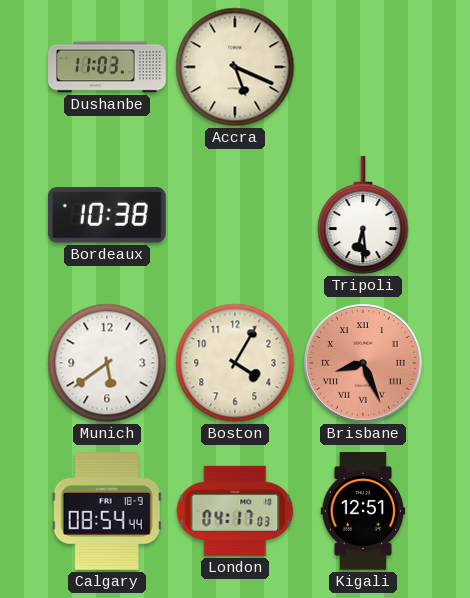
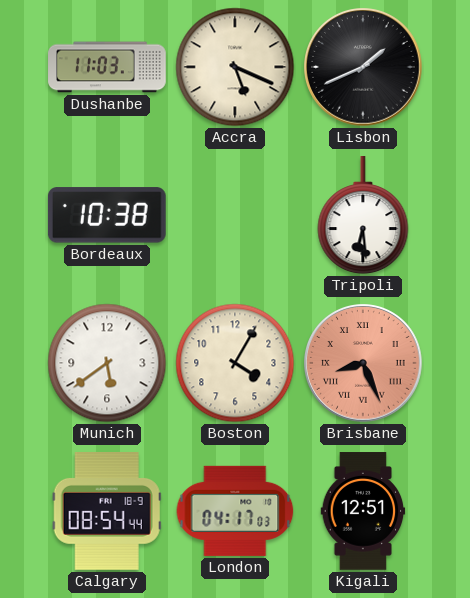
Lisbon: none -> 1:41 (364, 68)
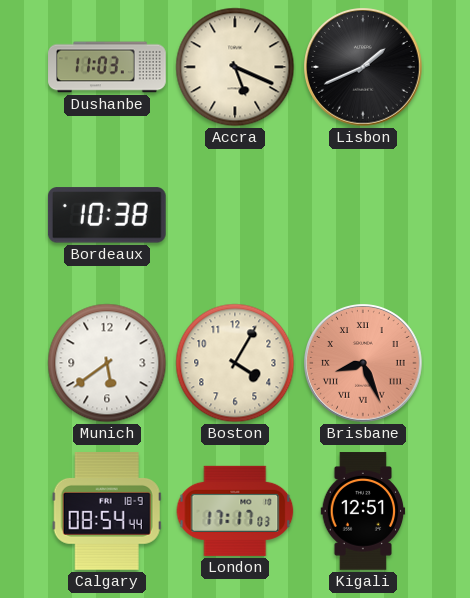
Tripoli: 6:29 -> none (363, 216)
London: 04:17 -> 17:17 (235, 511)
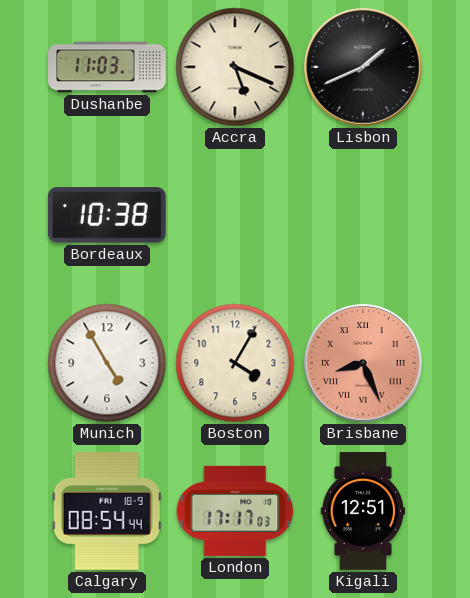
Munich: 5:39 -> 4:55 (107, 363)
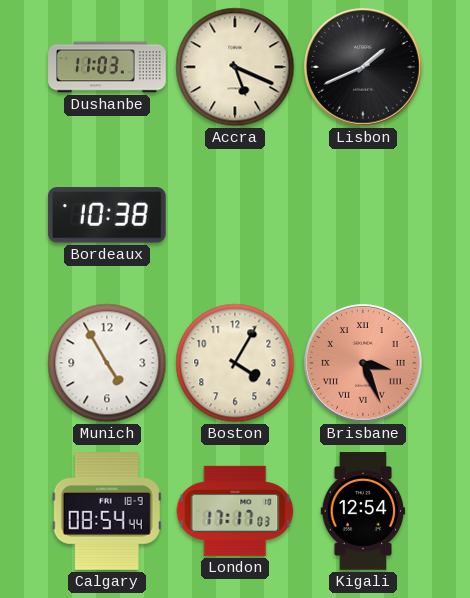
Brisbane: 8:26 -> 3:26 (364, 364)
Kigali: 12:51 -> 12:54 (363, 511)
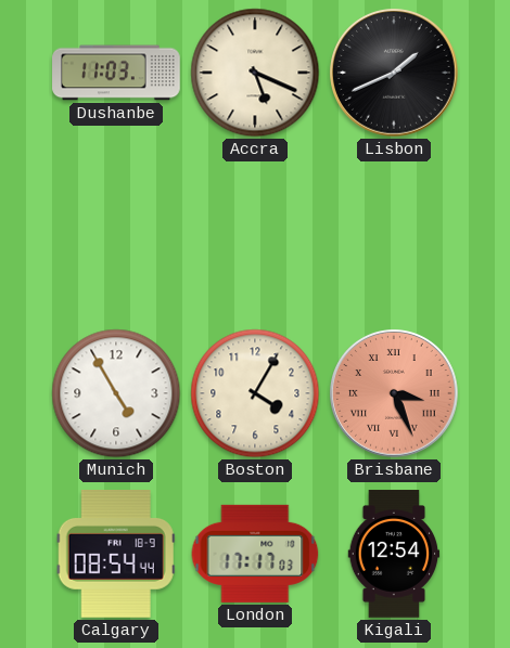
Bordeaux: 10:38 -> none (107, 215)
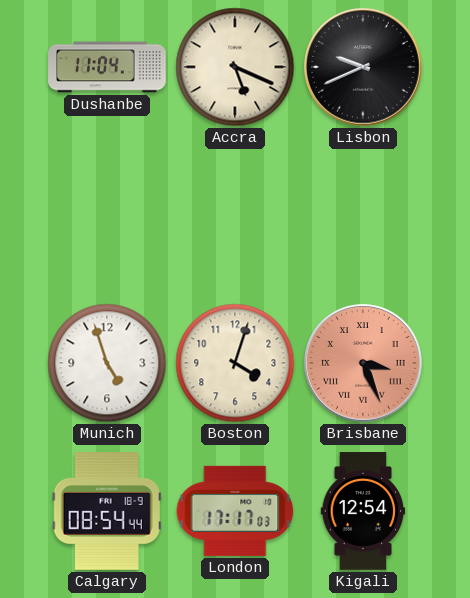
Dushanbe: 11:03 -> 11:04 (107, 67)
Lisbon: 1:41 -> 9:41 (364, 68)
Munich: 4:55 -> 4:57 (107, 363)
Boston: 4:05 -> 4:03 (235, 363)
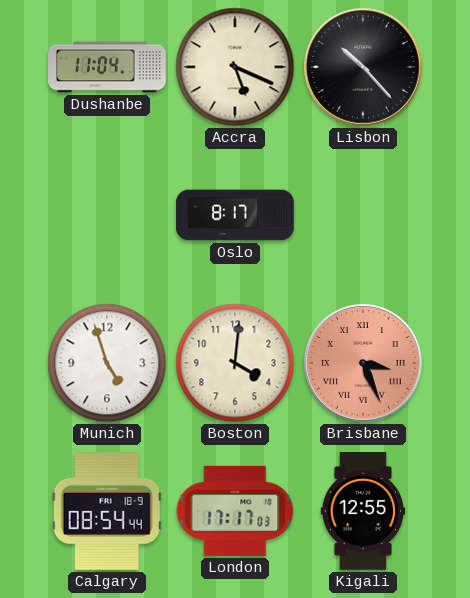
Lisbon: 9:41 -> 10:23 (364, 68)
Oslo: none -> 8:17 (235, 215)
Boston: 4:03 -> 4:01 (235, 363)
Kigali: 12:54 -> 12:55 (363, 511)
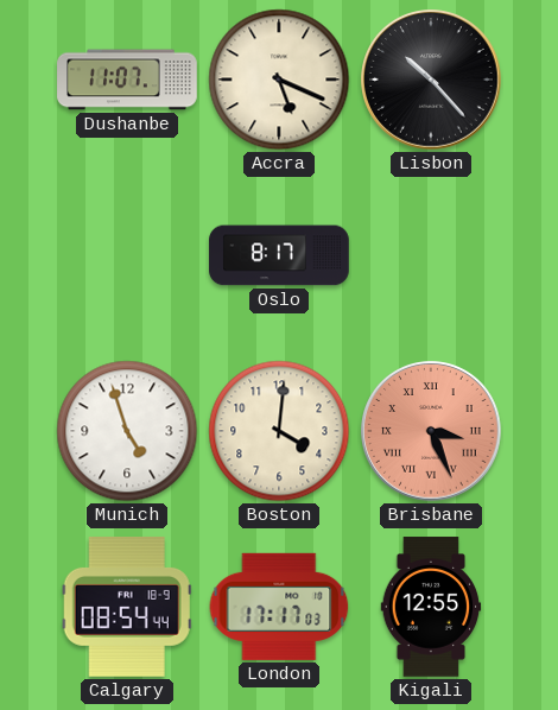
Dushanbe: 11:04 -> 11:07 (127, 80)
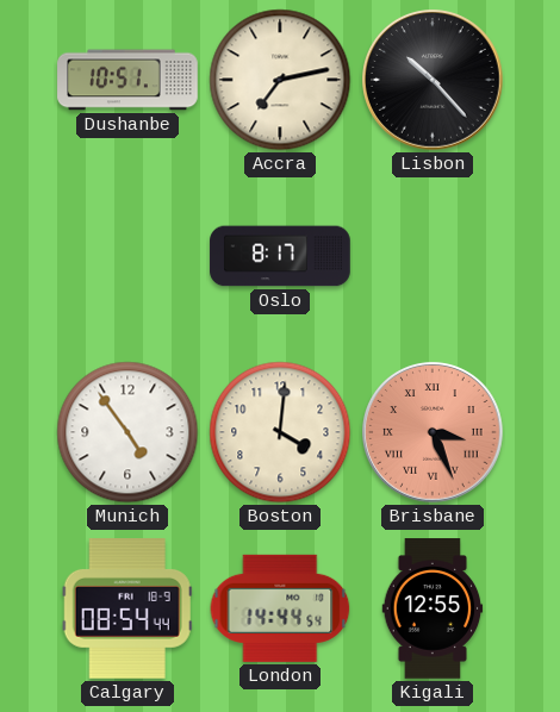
Dushanbe: 11:07 -> 10:51 (127, 80)
Accra: 5:19 -> 7:13 (280, 80)
Munich: 4:57 -> 4:54 (127, 432)
London: 17:17 -> 14:44 (280, 608)
